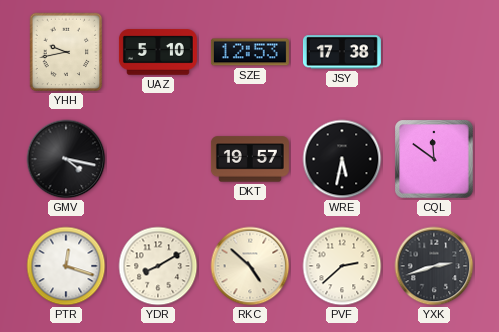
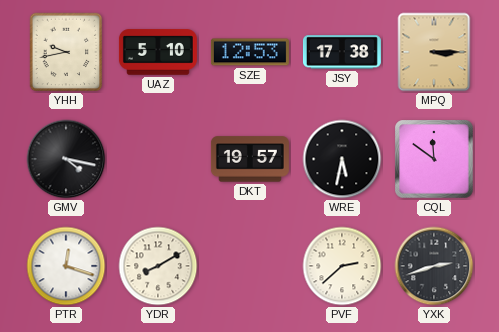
MPQ: none -> 3:15 (434, 52)
RKC: 4:52 -> none (250, 266)
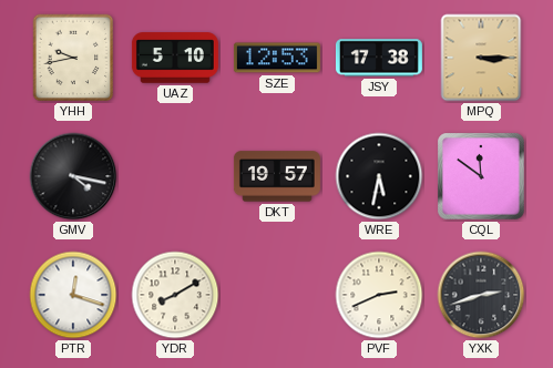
PVF: 2:38 -> 2:41 (379, 295)
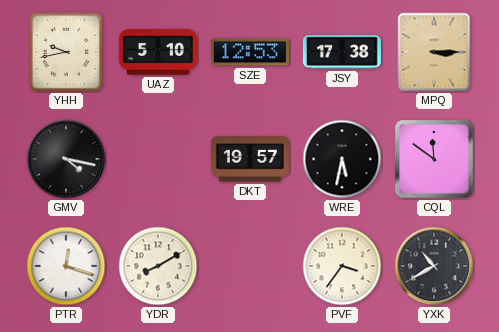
PVF: 2:41 -> 3:36 (342, 266)
YXK: 2:42 -> 10:40 (434, 266)
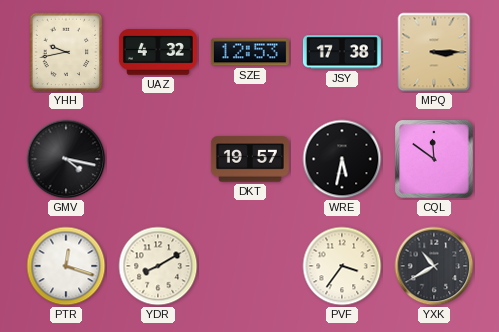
UAZ: 5:10 -> 4:32 (158, 52)
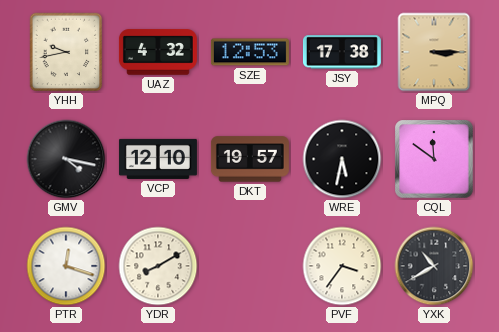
VCP: none -> 12:10 (158, 159)
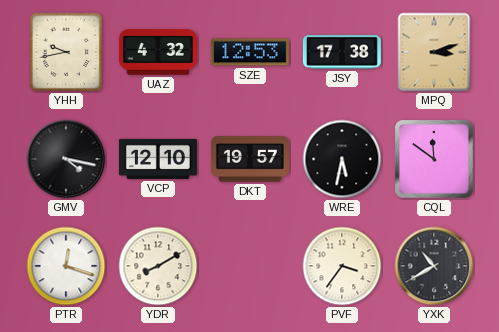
MPQ: 3:15 -> 3:12 (434, 52)
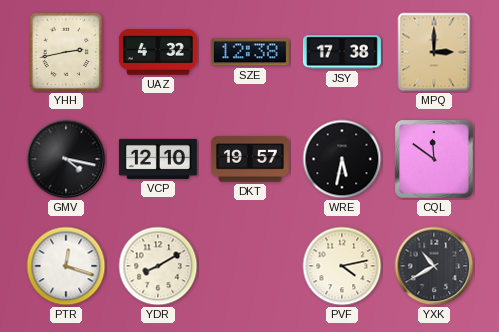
YHH: 9:43 -> 2:43 (66, 52)
SZE: 12:53 -> 12:38 (250, 52)
MPQ: 3:12 -> 3:00 (434, 52)
PVF: 3:36 -> 4:13 (342, 266)
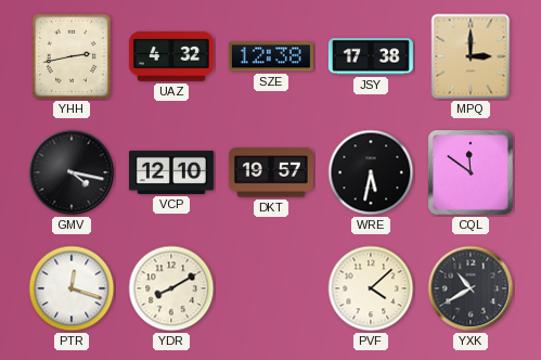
PVF: 4:13 -> 4:08 (371, 288)
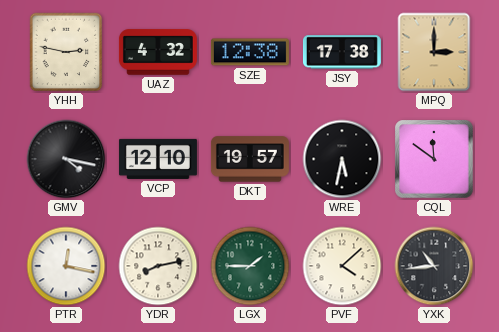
YHH: 2:43 -> 2:47 (66, 52)
PTR: 12:18 -> 12:17 (66, 266)
YDR: 8:10 -> 8:13 (158, 266)
LGX: none -> 1:45 (250, 266)
YXK: 10:40 -> 10:44 (434, 266)
